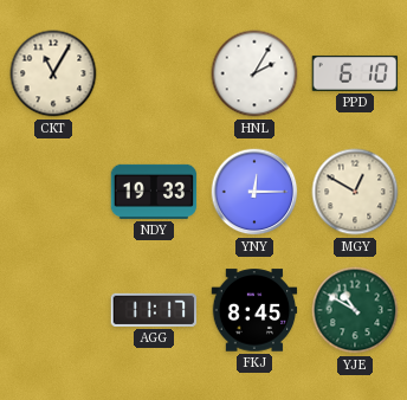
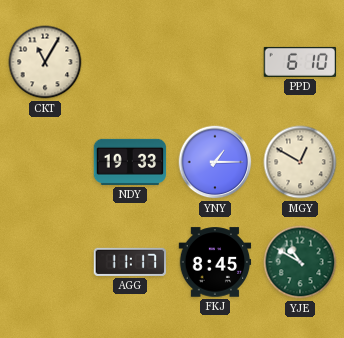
HNL: 2:05 -> none (254, 73)
YNY: 12:15 -> 1:15 (215, 162)
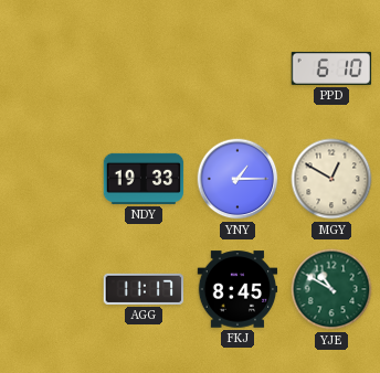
CKT: 11:05 -> none (45, 62)
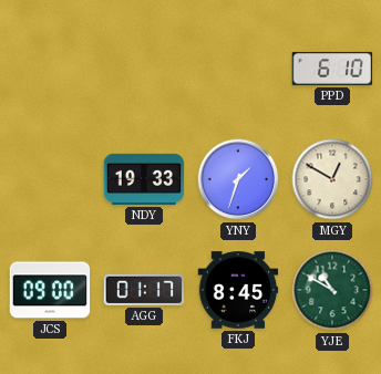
YNY: 1:15 -> 1:33 (238, 179)
JCS: none -> 09:00 (50, 290)
AGG: 11:17 -> 01:17 (144, 290)
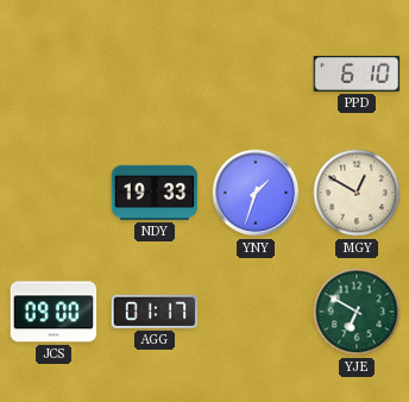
FKJ: 8:45 -> none (238, 290)
YJE: 10:50 -> 6:50 (357, 312)
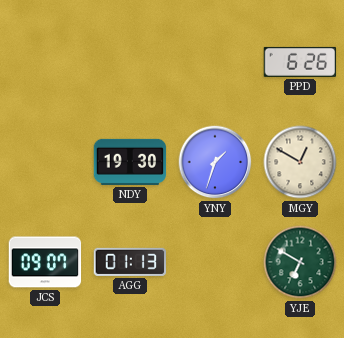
PPD: 6:10 -> 6:26 (300, 62)
NDY: 19:33 -> 19:30 (130, 162)
JCS: 09:00 -> 09:07 (45, 262)
AGG: 01:17 -> 01:13 (130, 262)
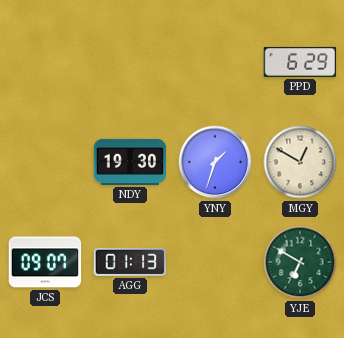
PPD: 6:26 -> 6:29 (300, 62)
